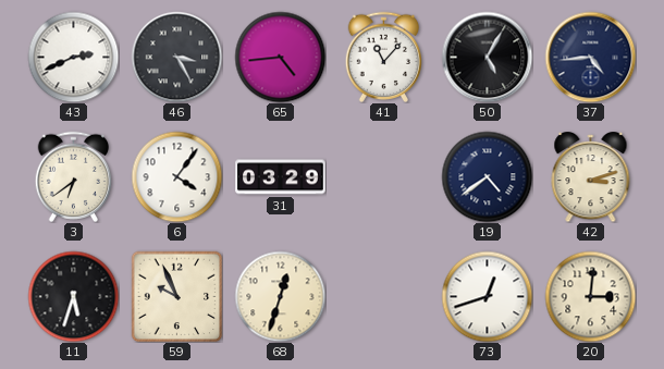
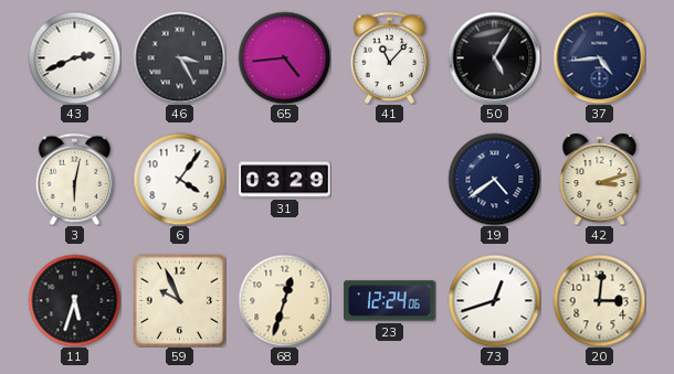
3: 6:39 -> 6:02 (74, 179)
23: none -> 12:24 (390, 301)
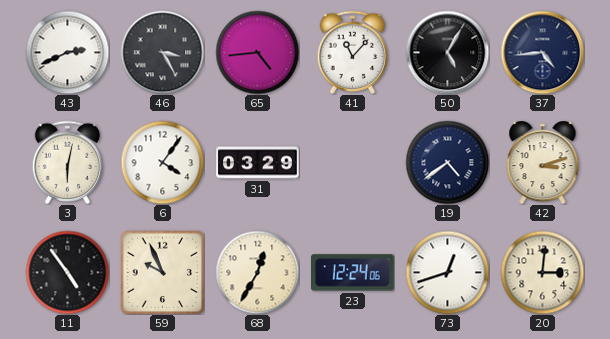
11: 5:33 -> 4:54 (67, 272)
68: 12:33 -> 12:35 (257, 272)
